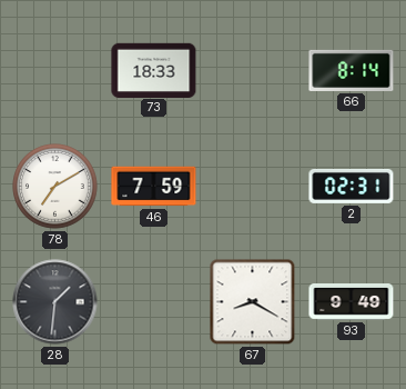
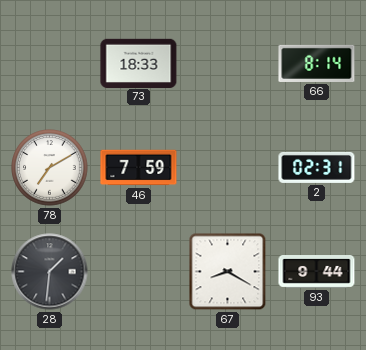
93: 9:49 -> 9:44 (317, 272)
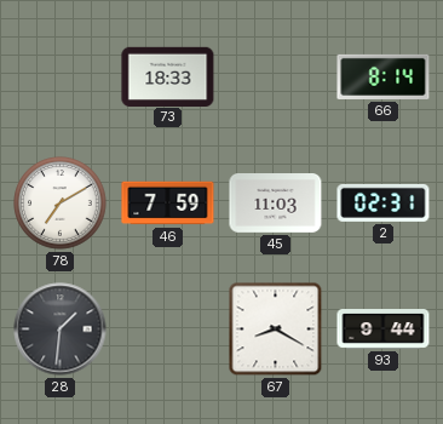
45: none -> 11:03 (276, 204)
